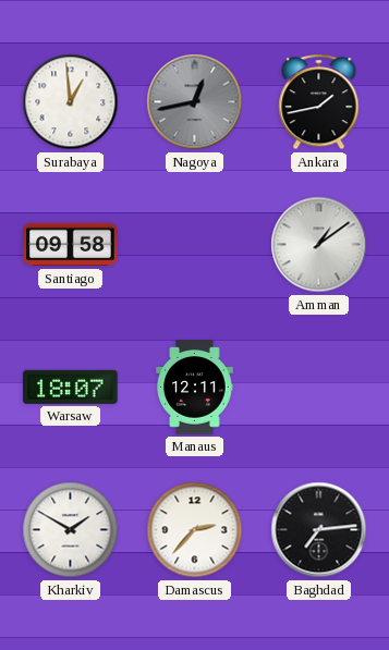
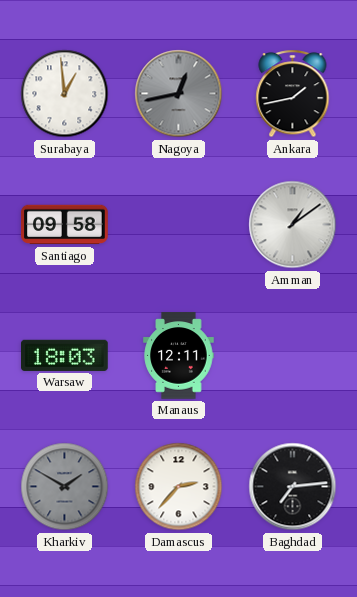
Warsaw: 18:07 -> 18:03 (65, 355)
Kharkiv dial: white -> grey (65, 487)
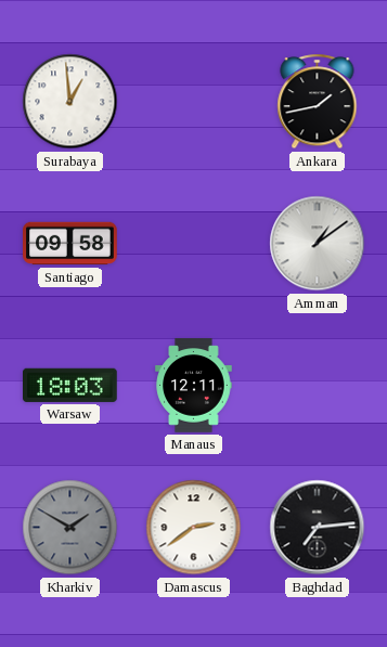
Nagoya: 12:43 -> none (179, 94)
Damascus: 2:37 -> 2:39 (194, 528)
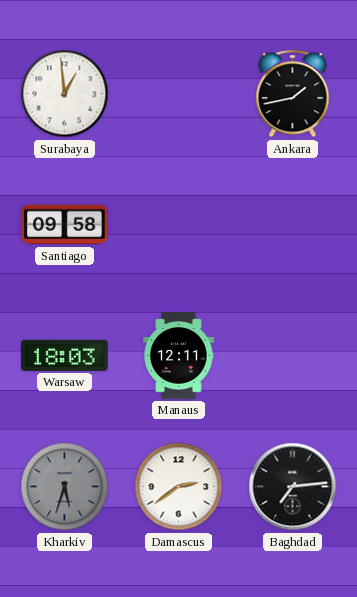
Amman: 1:09 -> none (318, 244)
Kharkiv: 1:50 -> 5:33 (65, 487)
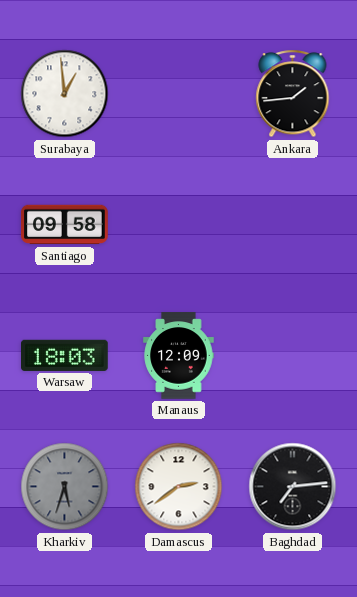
Ankara: 1:43 -> 1:44 (293, 94)
Manaus: 12:11 -> 12:09 (179, 356)
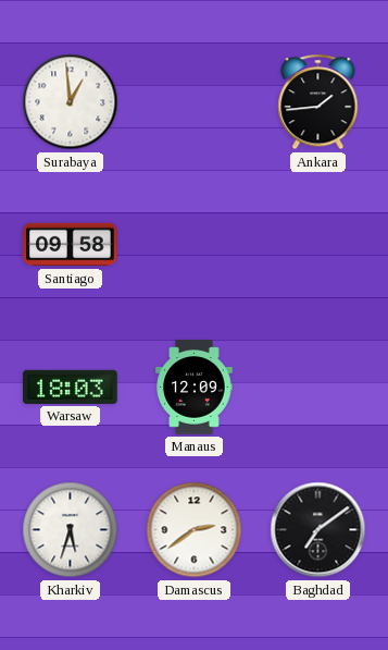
Kharkiv dial: grey -> white (71, 530)
Baghdad: 7:14 -> 7:09 (318, 530)
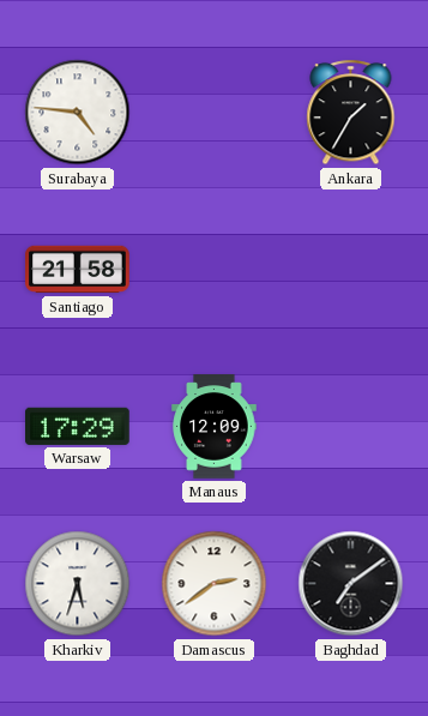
Surabaya: 12:59 -> 4:46 (78, 113)
Ankara: 1:44 -> 1:35 (351, 113)
Santiago: 09:58 -> 21:58 (78, 270)
Warsaw: 18:03 -> 17:29 (78, 426)
